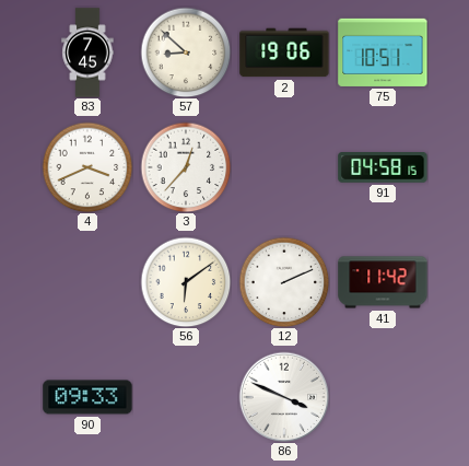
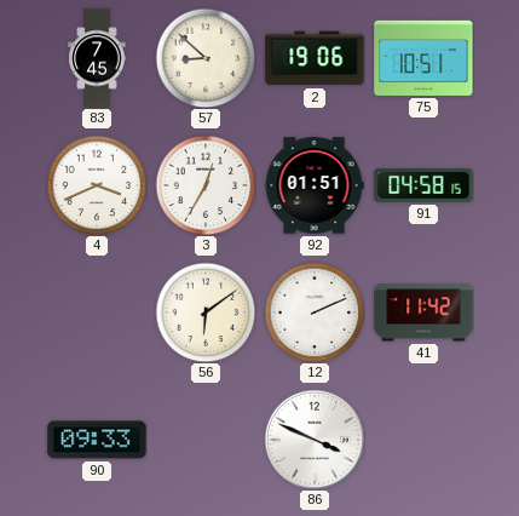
3: 12:37 -> 12:35 (206, 185)
92: none -> 01:51 (315, 185)
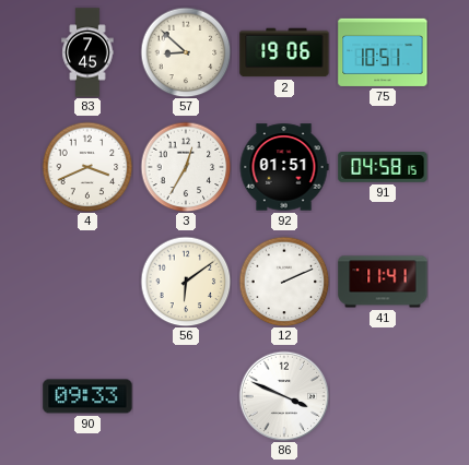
41: 11:42 -> 11:41 (383, 282)
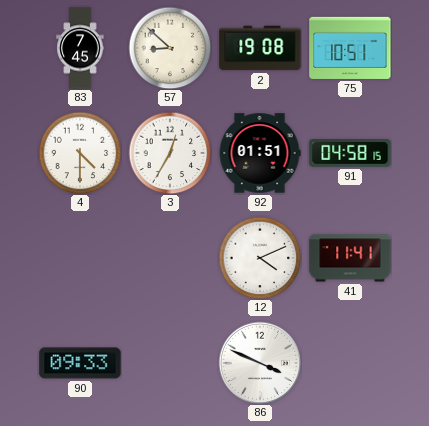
2: 19:06 -> 19:08 (260, 48)
4: 3:41 -> 4:30 (80, 153)
56: 6:09 -> none (186, 282)
12: 2:11 -> 4:11 (260, 258)
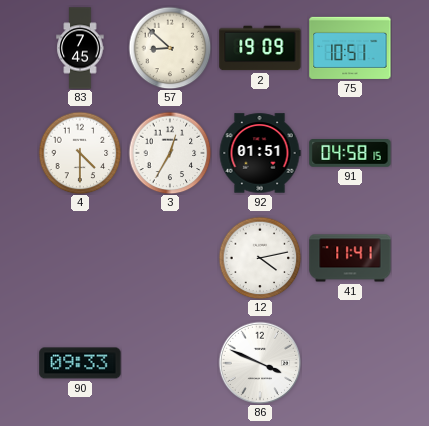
2: 19:08 -> 19:09 (260, 48)
12: 4:11 -> 4:13 (260, 258)
